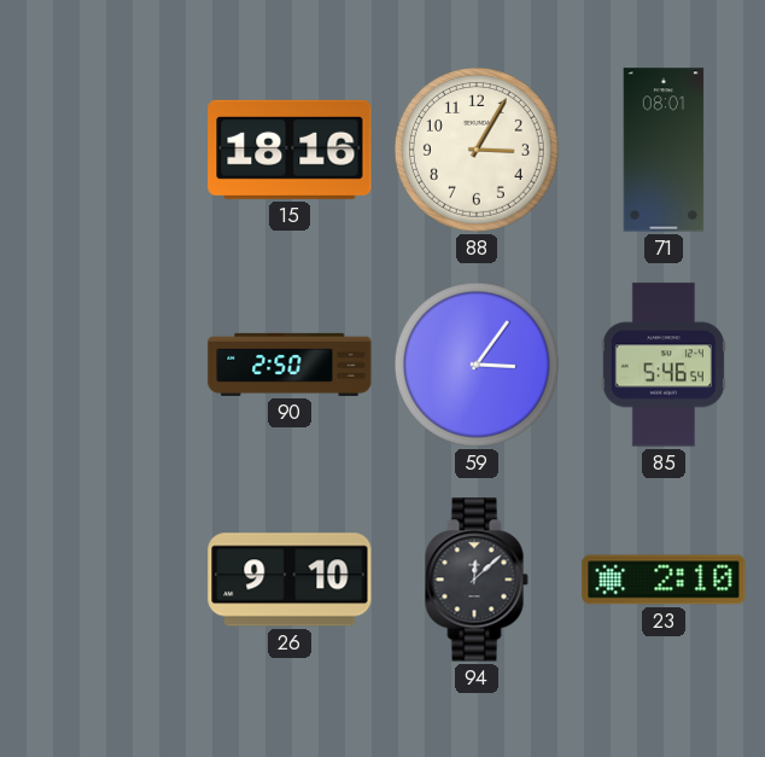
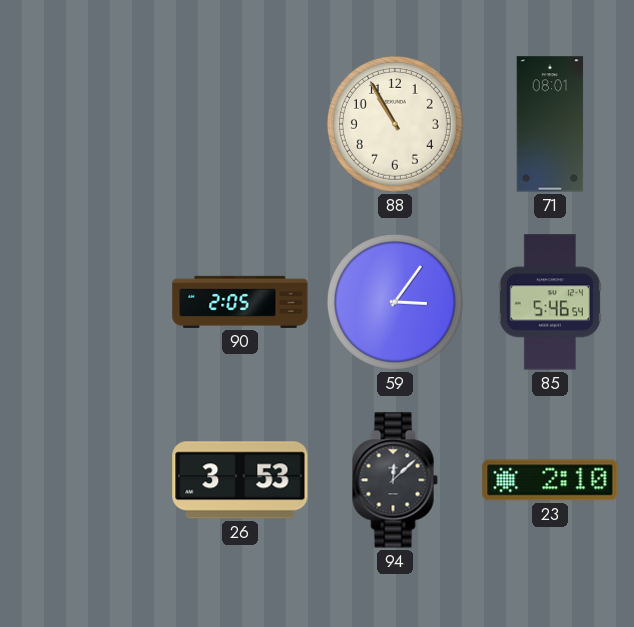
15: 18:16 -> none (290, 150)
88: 3:05 -> 10:55 (395, 124)
90: 2:50 -> 2:05 (240, 302)
26: 9:10 -> 3:53 (240, 480)
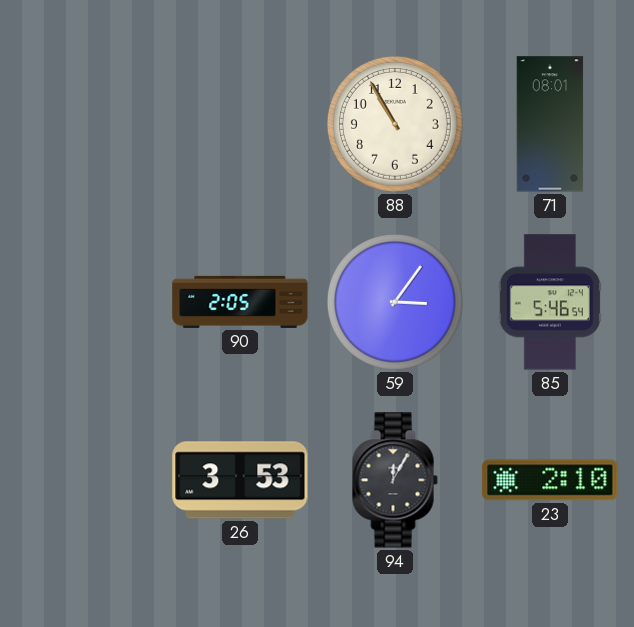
94: 12:08 -> 12:05 (395, 480)
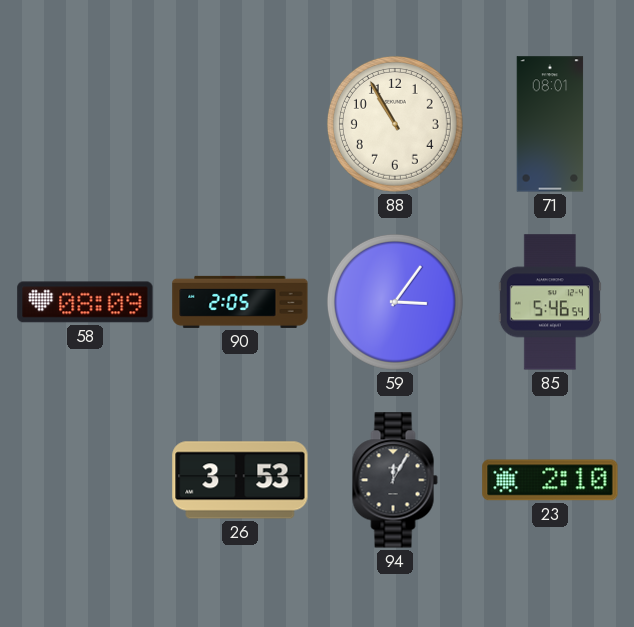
58: none -> 08:09 (85, 302)
